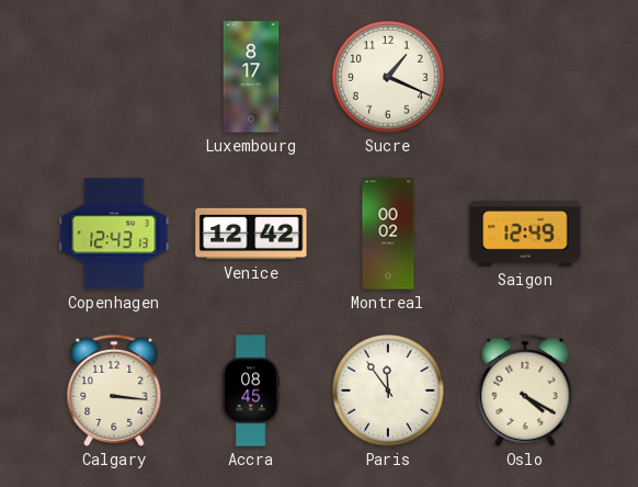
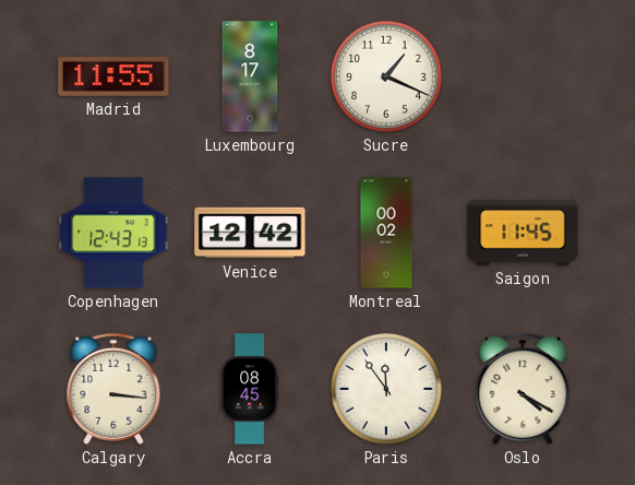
Madrid: none -> 11:55 (113, 76)
Saigon: 12:49 -> 11:45 (523, 233)
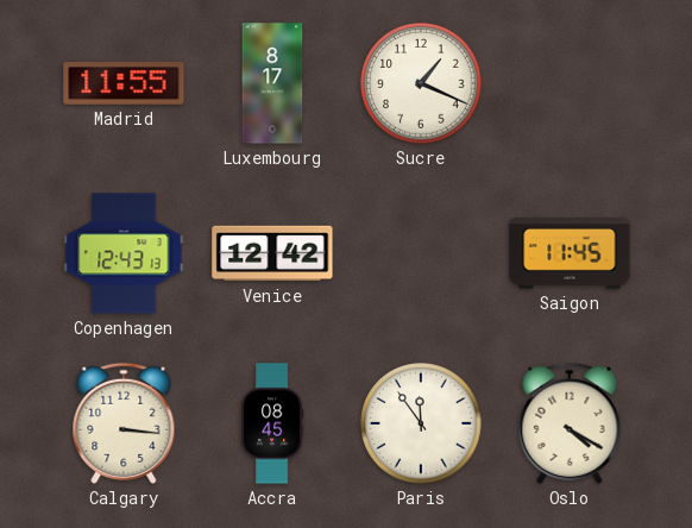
Montreal: 00:02 -> none (386, 233)
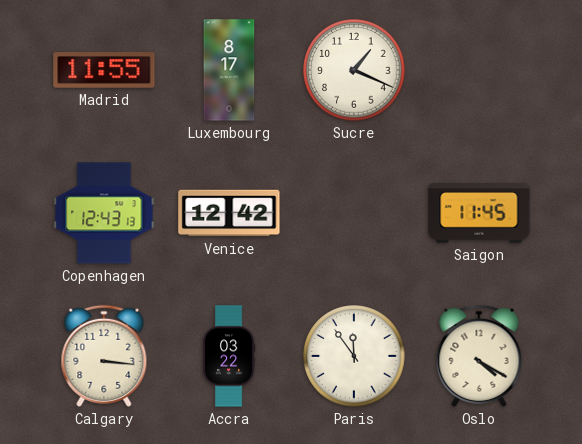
Accra: 08:45 -> 03:22 (229, 356)
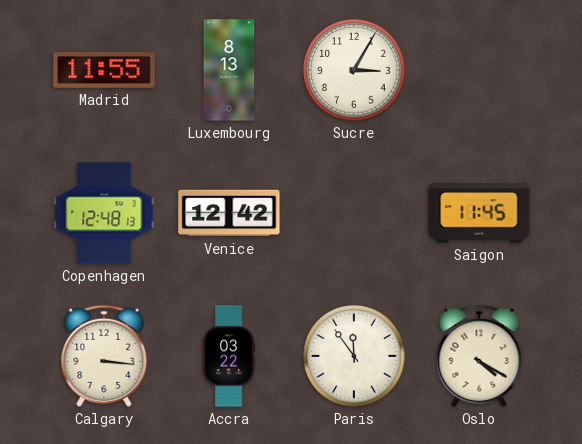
Luxembourg: 8:17 -> 8:13 (229, 70)
Sucre: 1:19 -> 3:05 (354, 70)
Copenhagen: 12:43 -> 12:48 (104, 213)
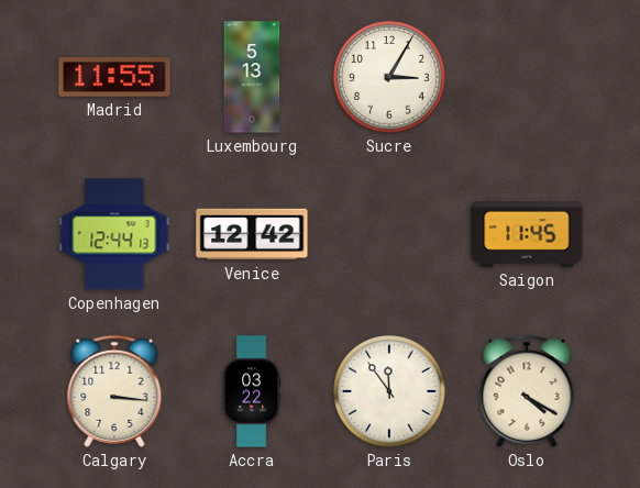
Luxembourg: 8:13 -> 5:13 (252, 77)
Copenhagen: 12:48 -> 12:44 (114, 234)
